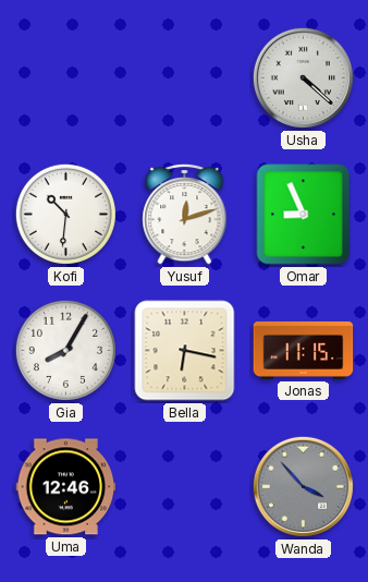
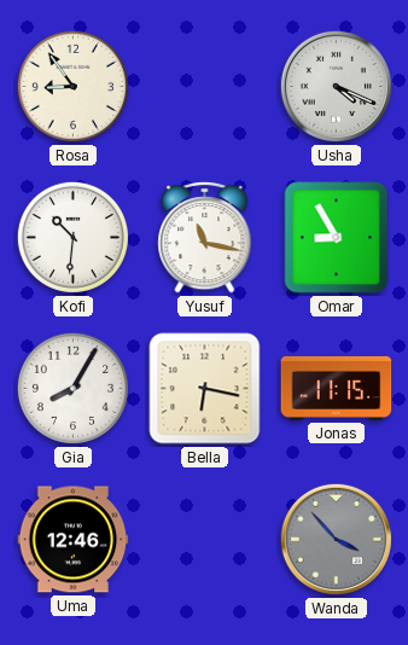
Rosa: none -> 8:54 (72, 86)
Usha: 4:22 -> 4:19 (336, 86)
Yusuf: 12:12 -> 11:17 (205, 237)
Omar: 8:56 -> 8:55 (337, 238)
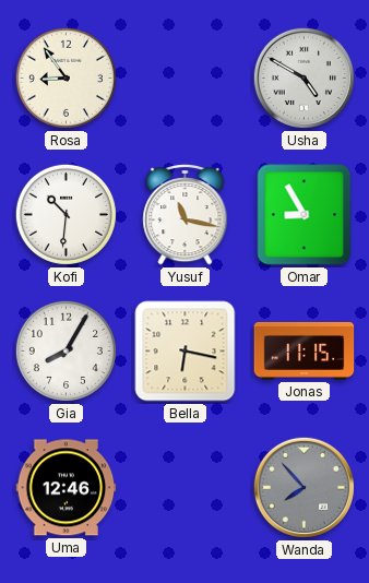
Usha: 4:19 -> 4:50 (303, 78)
Wanda: 3:53 -> 7:53 (303, 487)
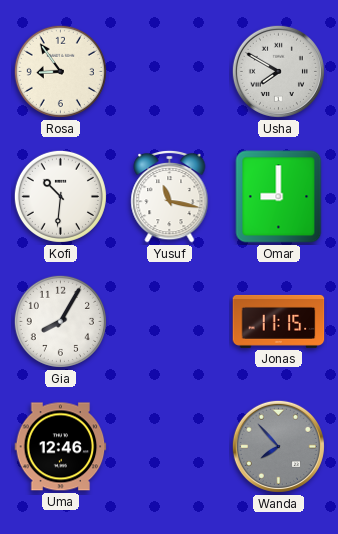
Usha: 4:50 -> 7:50 (278, 71)
Omar: 8:55 -> 9:00 (279, 197)
Bella: 6:17 -> none (186, 352)
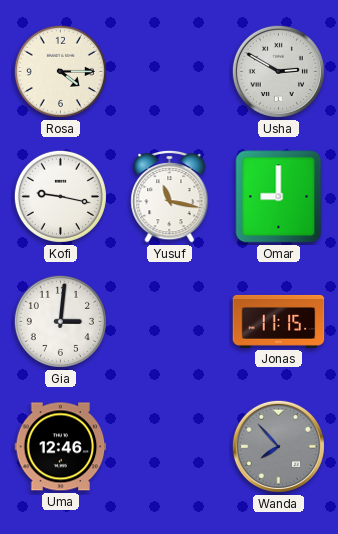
Rosa: 8:54 -> 4:15 (60, 71)
Usha: 7:50 -> 2:50 (278, 71)
Kofi: 10:31 -> 9:17 (60, 196)
Gia: 8:05 -> 3:01 (60, 321)
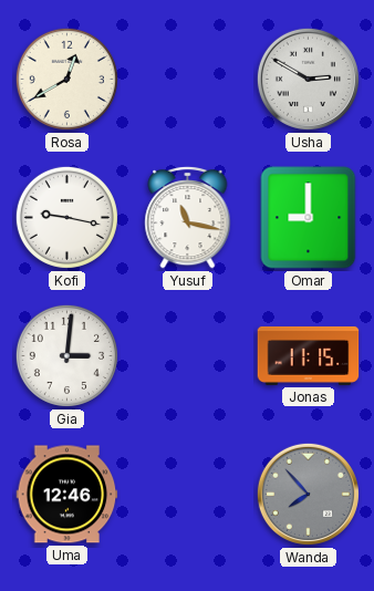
Rosa: 4:15 -> 12:40 (66, 79)
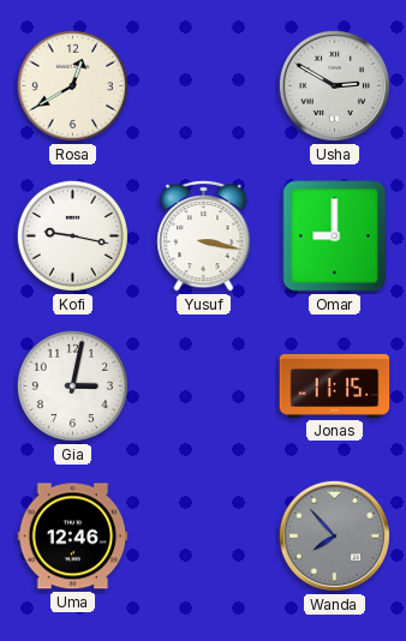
Yusuf: 11:17 -> 3:17 (204, 235)
Gia: 3:01 -> 3:02 (72, 385)
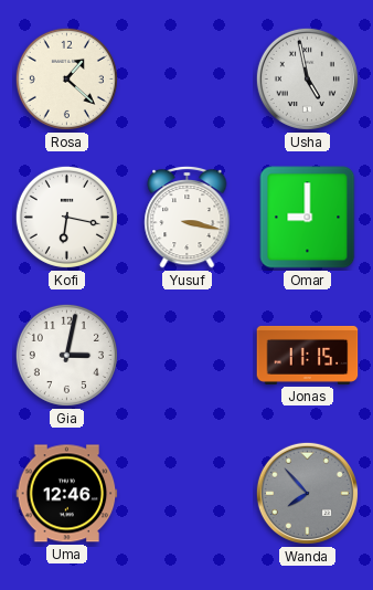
Rosa: 12:40 -> 1:22 (66, 78)
Usha: 2:50 -> 4:58 (307, 78)
Kofi: 9:17 -> 6:17 (66, 217)
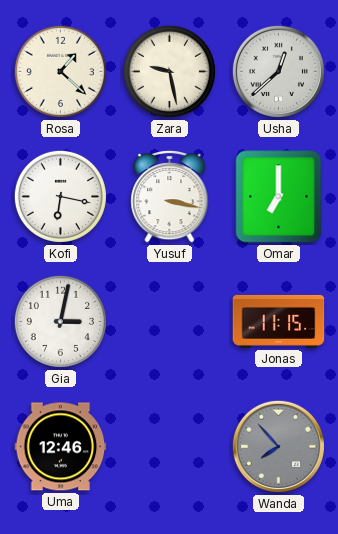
Zara: none -> 9:28 (169, 71)
Usha: 4:58 -> 12:38 (278, 71)
Omar: 9:00 -> 7:00 (279, 197)
